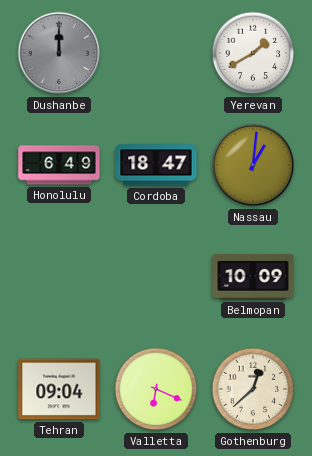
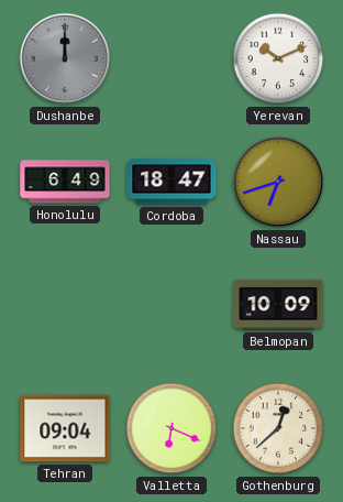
Yerevan: 1:40 -> 10:11 (278, 58)
Nassau: 1:01 -> 6:42 (278, 182)
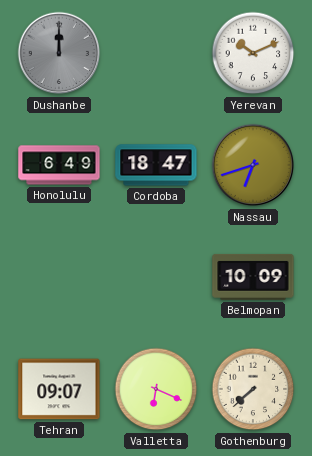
Tehran: 09:04 -> 09:07 (59, 389)
Gothenburg: 12:38 -> 7:38 (253, 389)
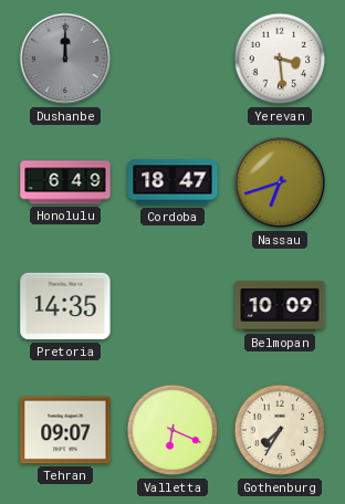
Yerevan: 10:11 -> 3:29 (280, 59)
Pretoria: none -> 14:35 (65, 306)
Gothenburg: 7:38 -> 7:35 (280, 430)
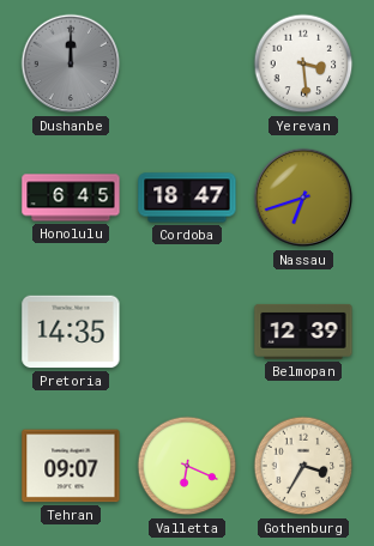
Honolulu: 6:49 -> 6:45 (71, 198)
Belmopan: 10:09 -> 12:39 (303, 332)
Gothenburg: 7:35 -> 3:35 (303, 466)
